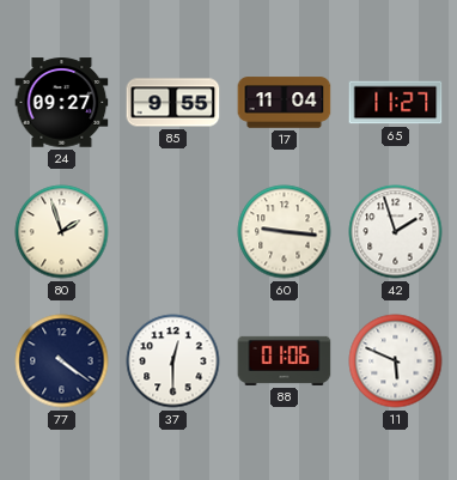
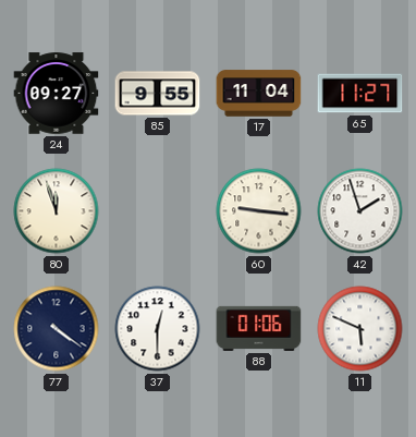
80: 1:57 -> 11:57 (57, 211)
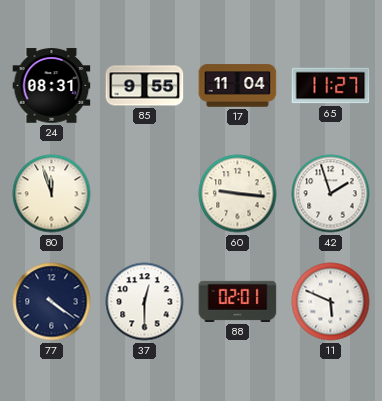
24: 09:27 -> 08:31 (52, 86)
88: 01:06 -> 02:01 (238, 301)
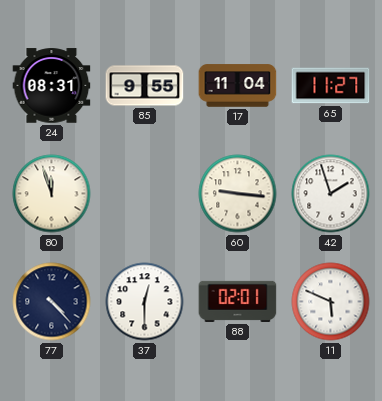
77: 4:21 -> 4:23 (52, 302)
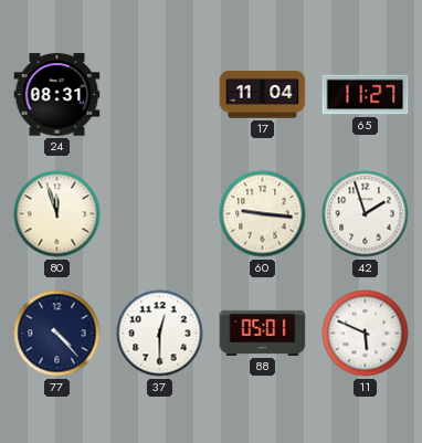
85: 9:55 -> none (145, 86)
88: 02:01 -> 05:01 (263, 333)
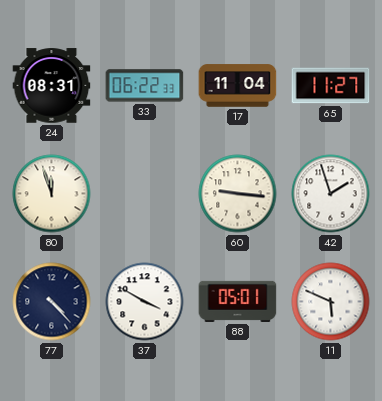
33: none -> 06:22 (145, 86)
37: 12:30 -> 3:50 (145, 302)
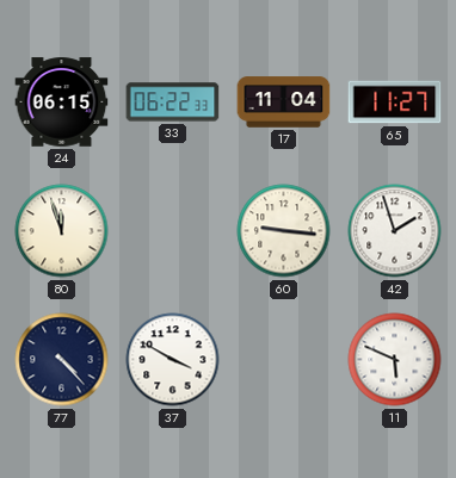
24: 08:31 -> 06:15 (62, 103)
88: 05:01 -> none (238, 301)
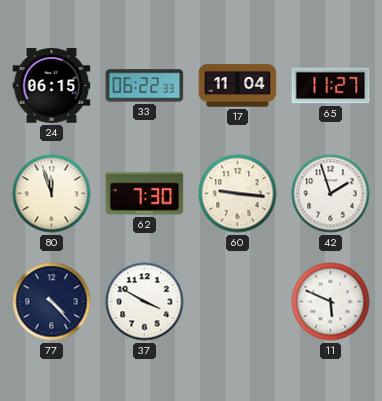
62: none -> 7:30 (145, 194)
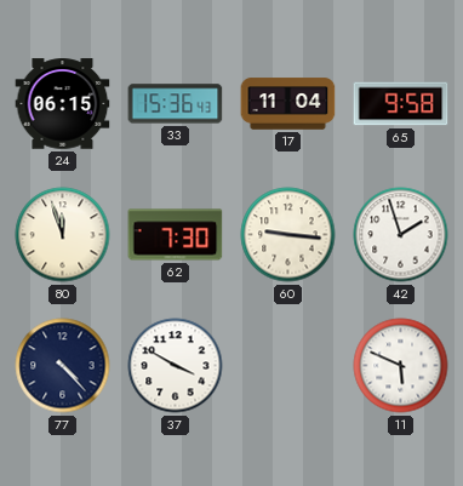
33: 06:22 -> 15:36 (176, 104)
65: 11:27 -> 9:58 (401, 104)
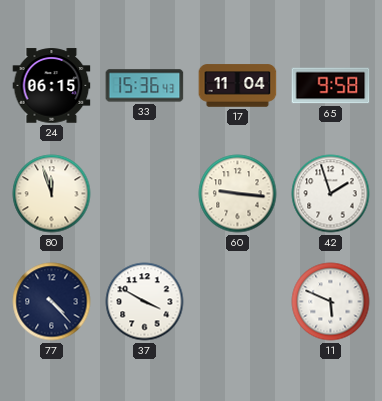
62: 7:30 -> none (176, 235)
